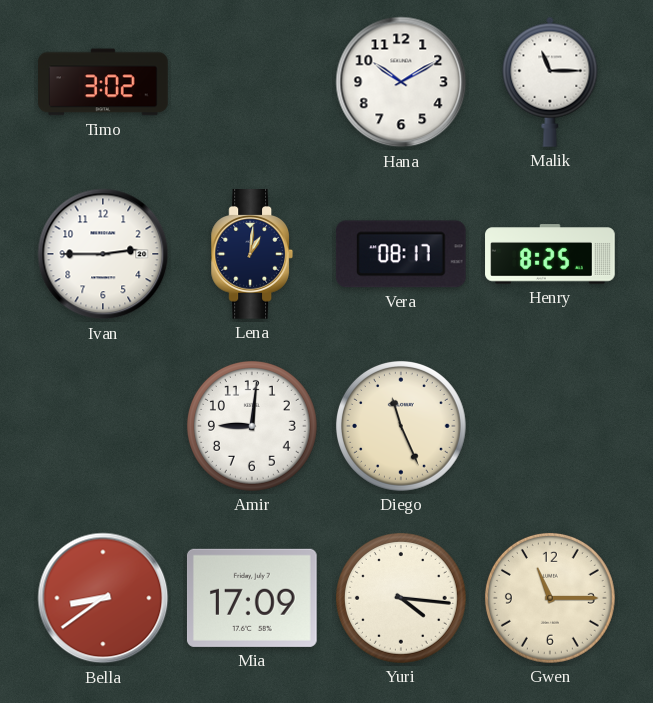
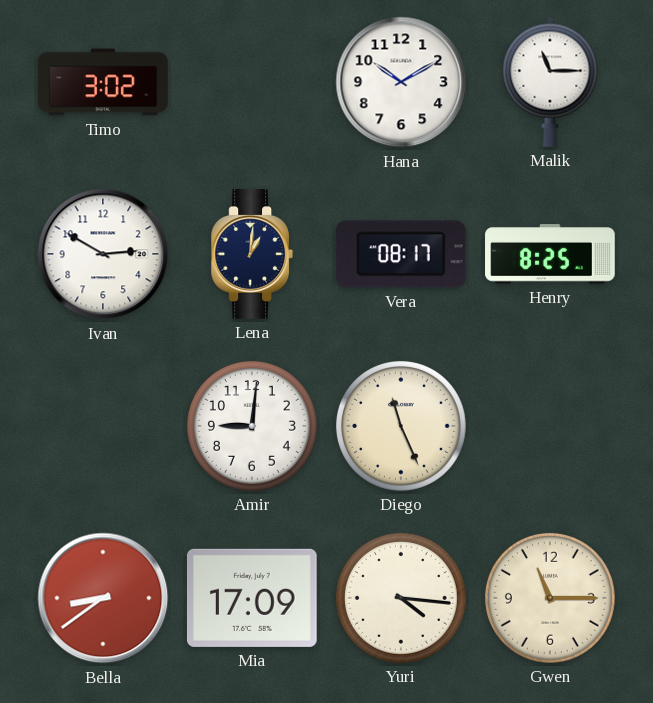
Ivan: 2:45 -> 2:50 (103, 254)
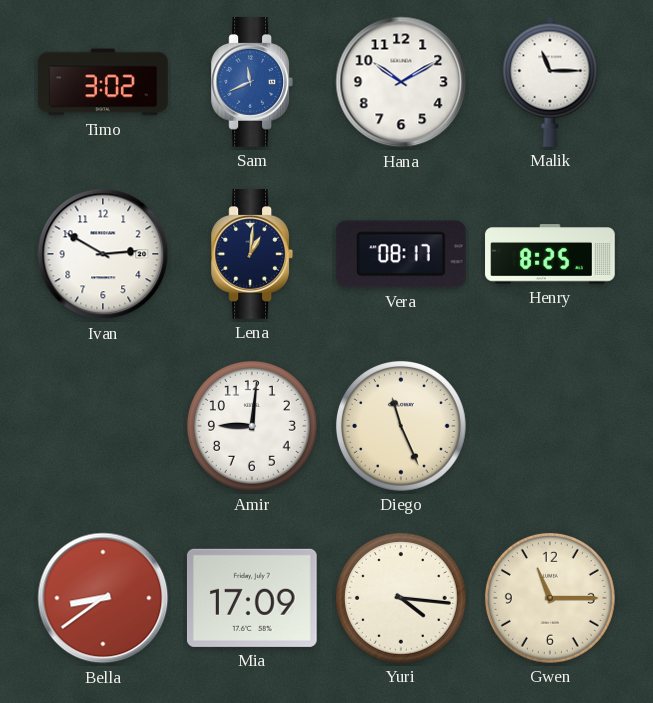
Sam: none -> 11:41 (251, 82)
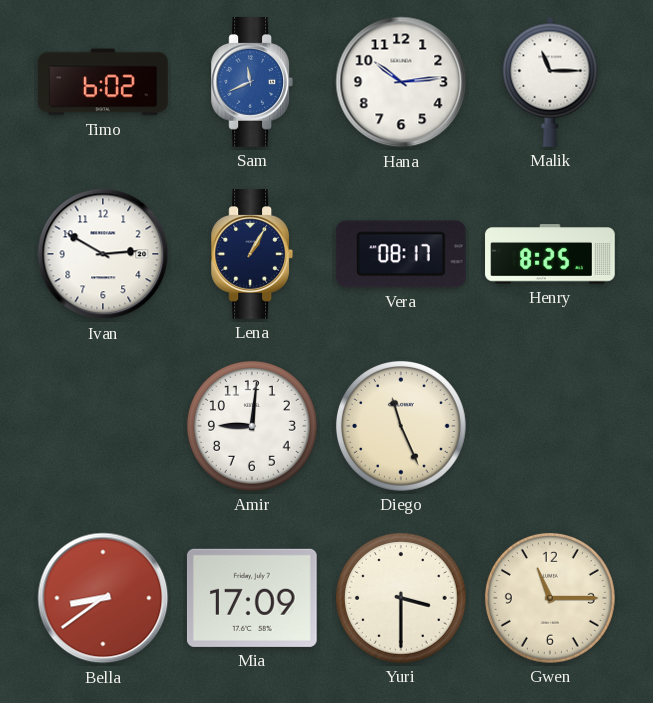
Timo: 3:02 -> 6:02 (103, 82)
Hana: 10:10 -> 10:14 (401, 82)
Lena: 1:01 -> 1:05 (251, 254)
Yuri: 4:16 -> 3:30 (401, 598)
